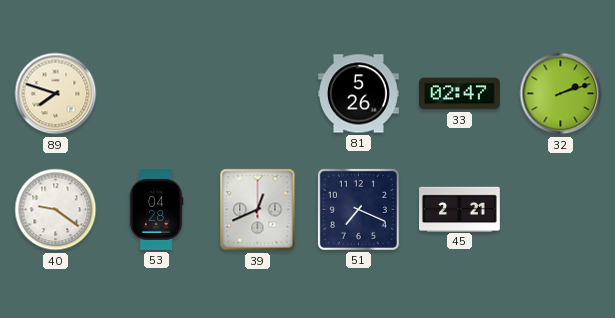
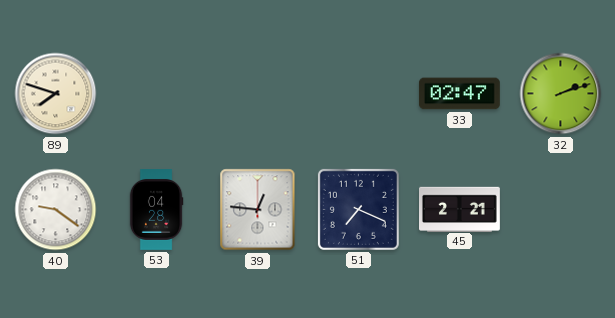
81: 5:26 -> none (359, 94)
39: 12:41 -> 12:46 (258, 210)
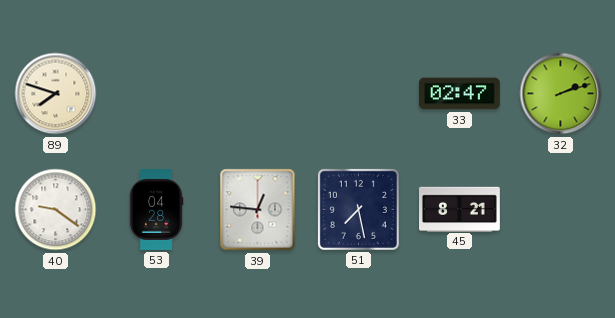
51: 7:19 -> 7:28 (358, 209)
45: 2:21 -> 8:21 (460, 209)
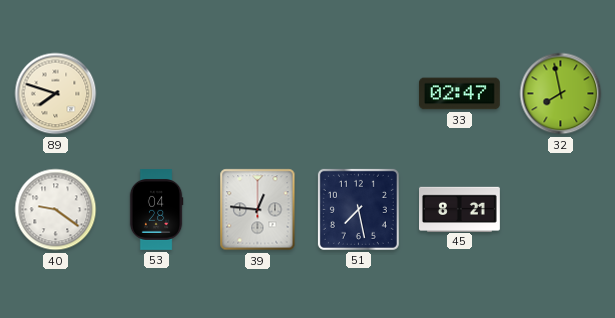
32: 2:12 -> 7:58 (561, 94)
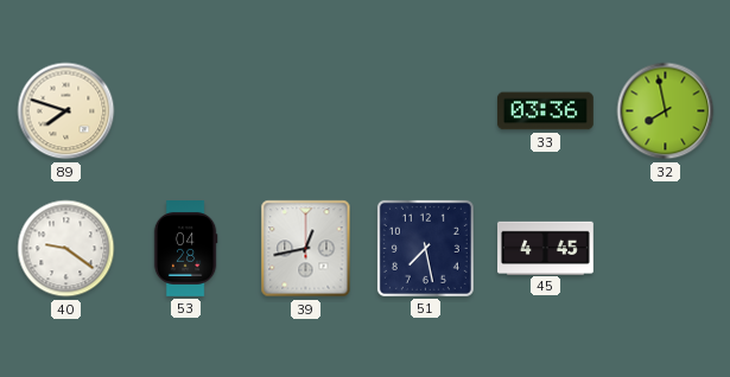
33: 02:47 -> 03:36 (545, 111)
39: 12:46 -> 12:43 (306, 249)
45: 8:21 -> 4:45 (546, 248)
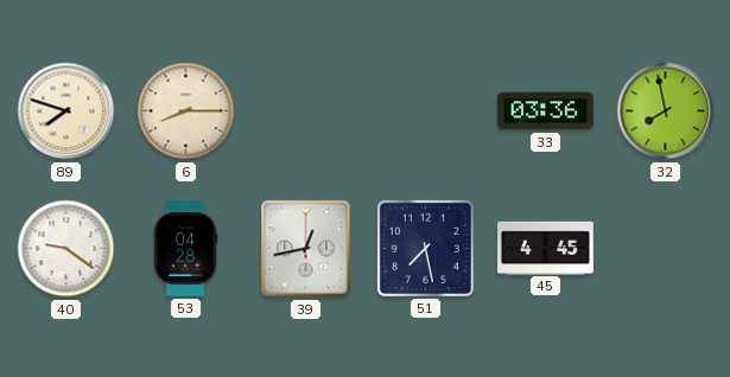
6: none -> 8:15 (186, 111)
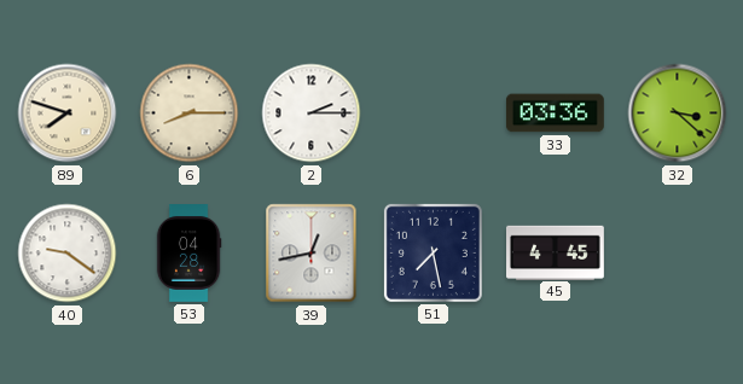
2: none -> 2:15 (312, 114)
32: 7:58 -> 3:22 (678, 114)
